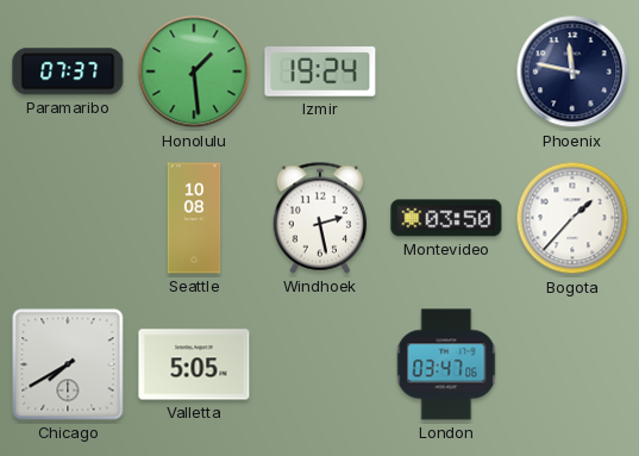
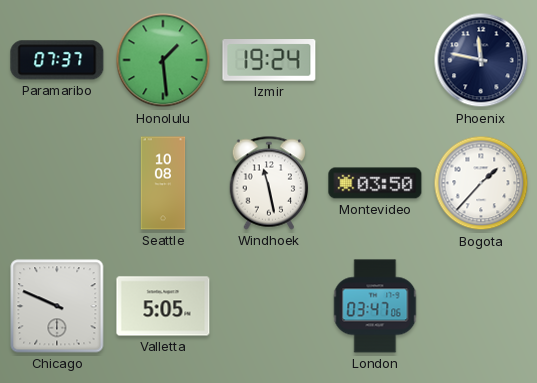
Windhoek: 2:28 -> 11:28 (269, 183)
Chicago: 7:40 -> 9:49 (57, 306)
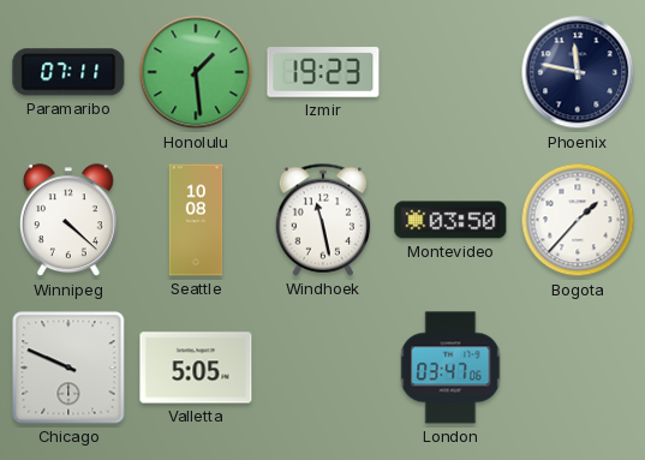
Paramaribo: 07:37 -> 07:11 (68, 72)
Izmir: 19:24 -> 19:23 (323, 72)
Winnipeg: none -> 4:22 (68, 221)
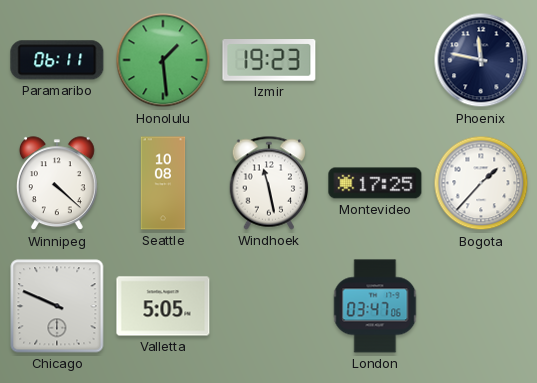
Paramaribo: 07:11 -> 06:11 (57, 60)
Montevideo: 03:50 -> 17:25 (375, 183)
